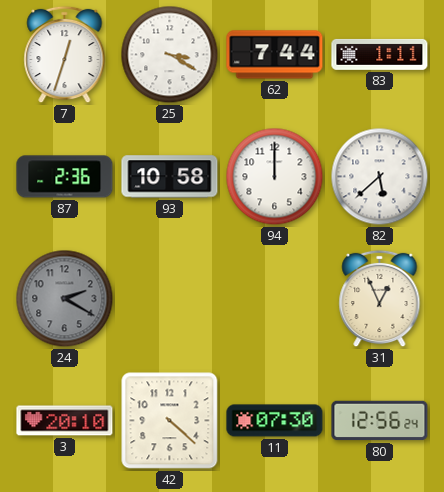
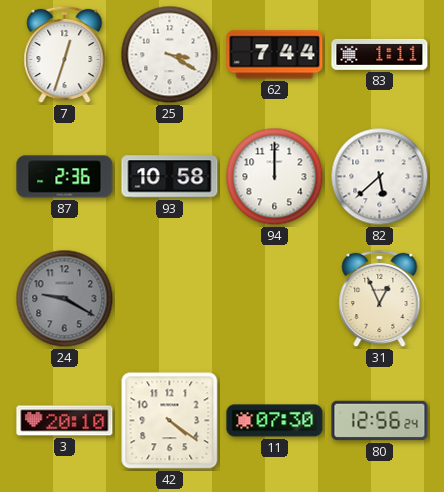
24: 2:20 -> 9:20 (65, 299)
42: 4:22 -> 4:21 (170, 421)
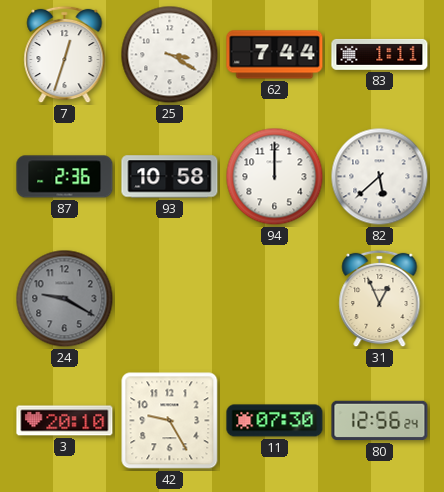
42: 4:21 -> 9:25 (170, 421)
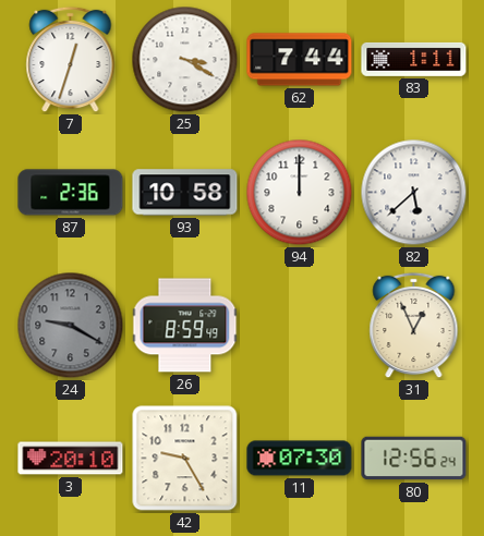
26: none -> 8:59 (185, 326)
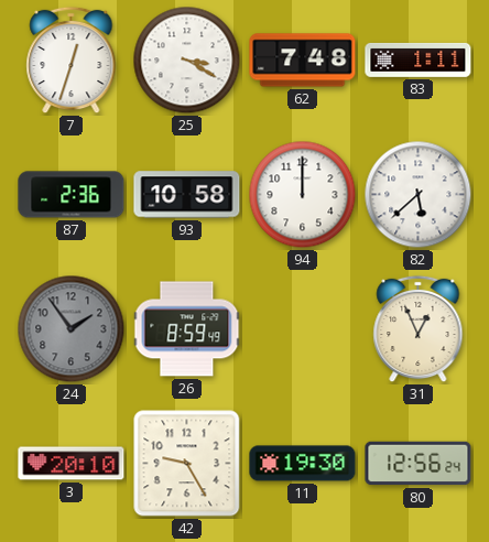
62: 7:44 -> 7:48 (303, 61)
24: 9:20 -> 1:54 (72, 329)
11: 07:30 -> 19:30 (303, 464)
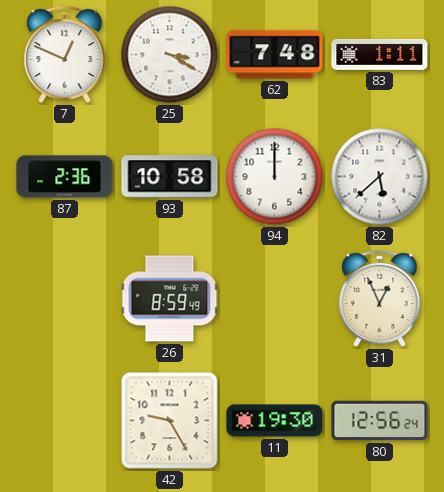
7: 12:33 -> 12:49 (65, 55)
24: 1:54 -> none (72, 329)
3: 20:10 -> none (72, 464)
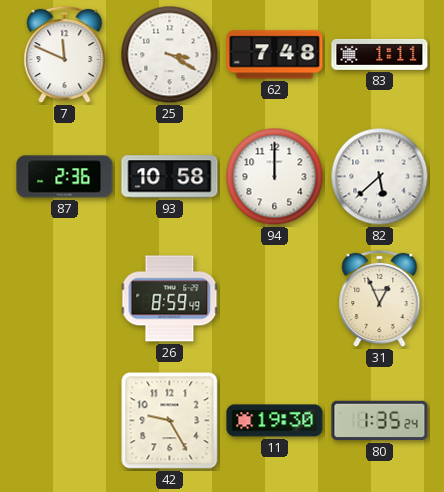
7: 12:49 -> 11:49 (65, 55)
80: 12:56 -> 1:35 (380, 421)
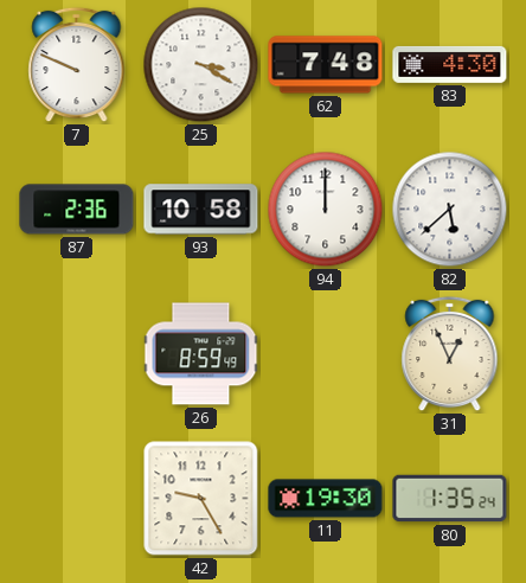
7: 11:49 -> 9:49 (77, 65)
83: 1:11 -> 4:30 (450, 64)
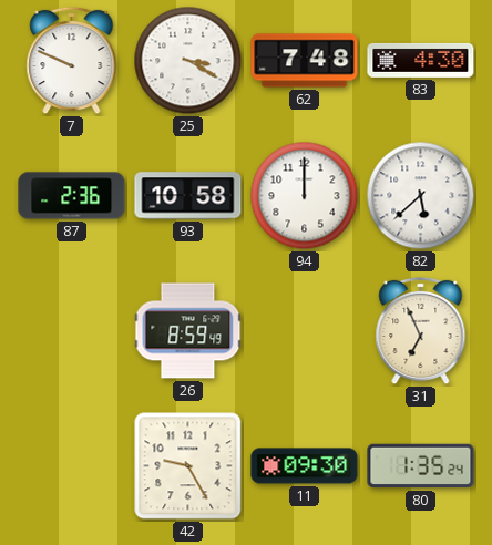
31: 12:56 -> 6:56 (421, 331)
11: 19:30 -> 09:30 (305, 466)
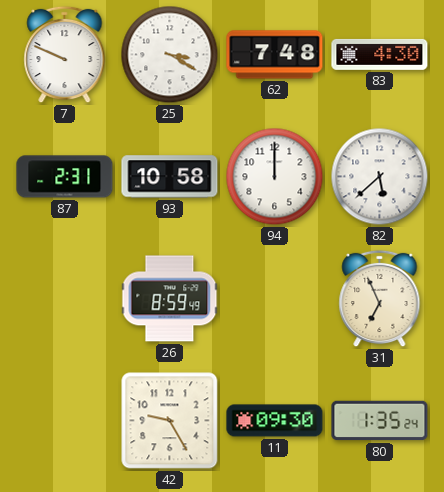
87: 2:36 -> 2:31 (65, 177)
